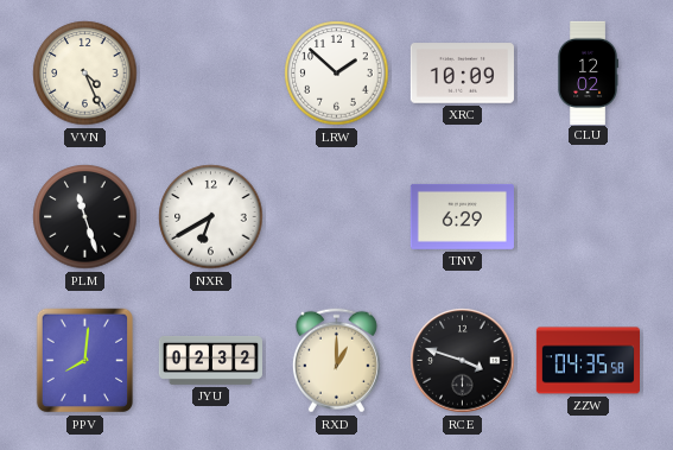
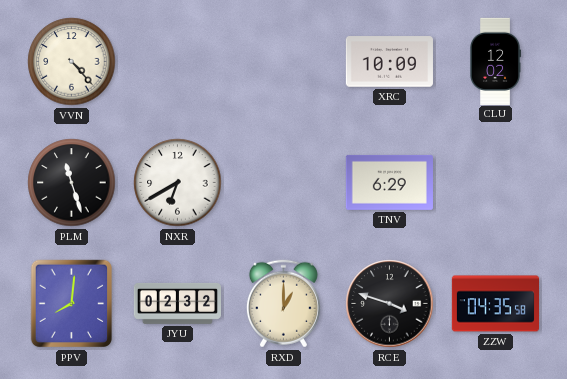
VVN: 4:26 -> 4:23 (72, 62)
LRW: 1:52 -> none (337, 74)
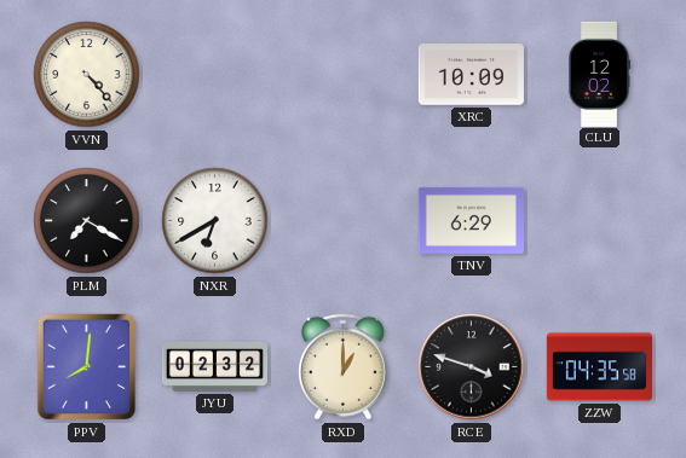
PLM: 11:27 -> 7:20 (87, 221)
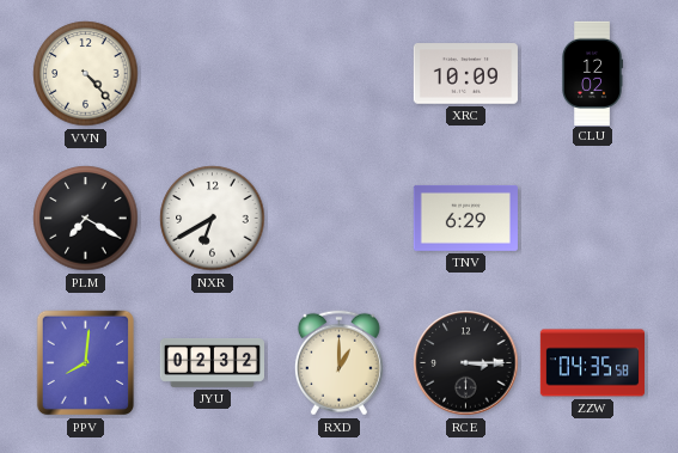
RCE: 3:48 -> 3:15 (466, 363)
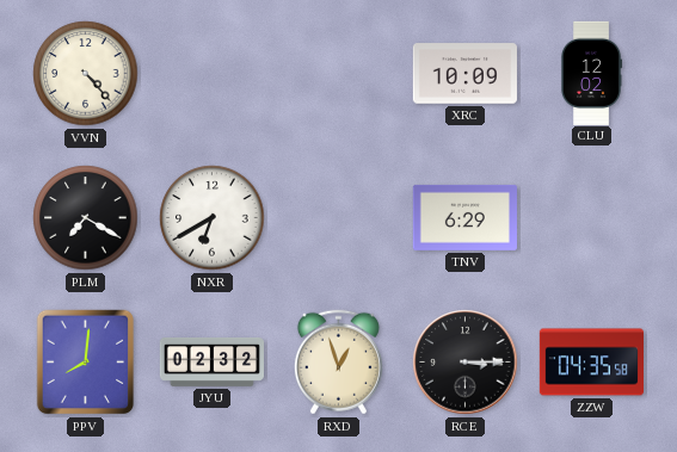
RXD: 1:00 -> 12:57 (338, 363)
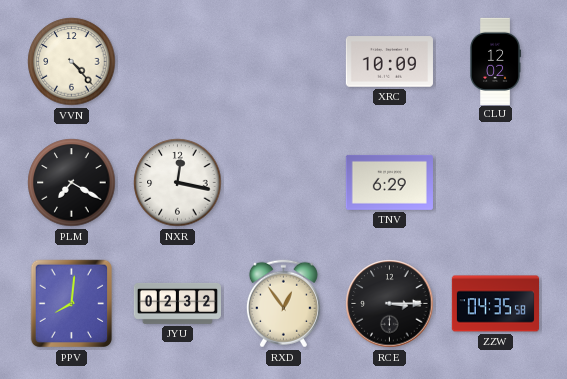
NXR: 6:40 -> 12:17 (178, 183)
RXD: 12:57 -> 12:54 (283, 304)
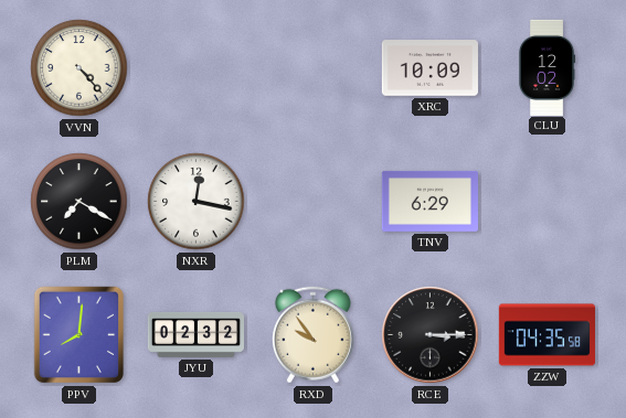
RXD: 12:54 -> 9:54 (312, 335)
